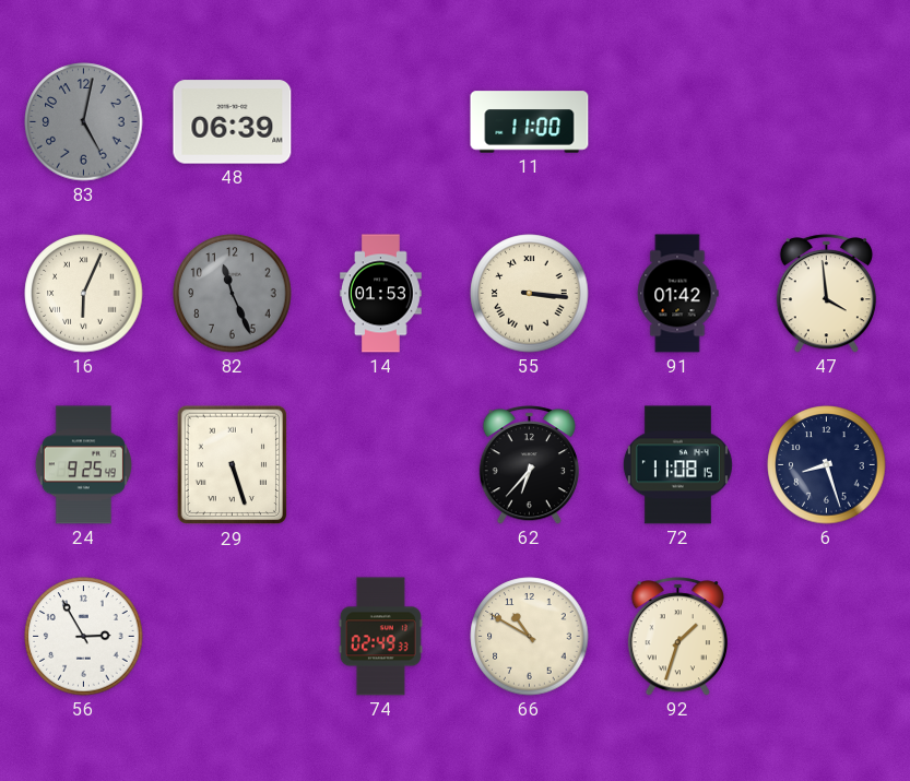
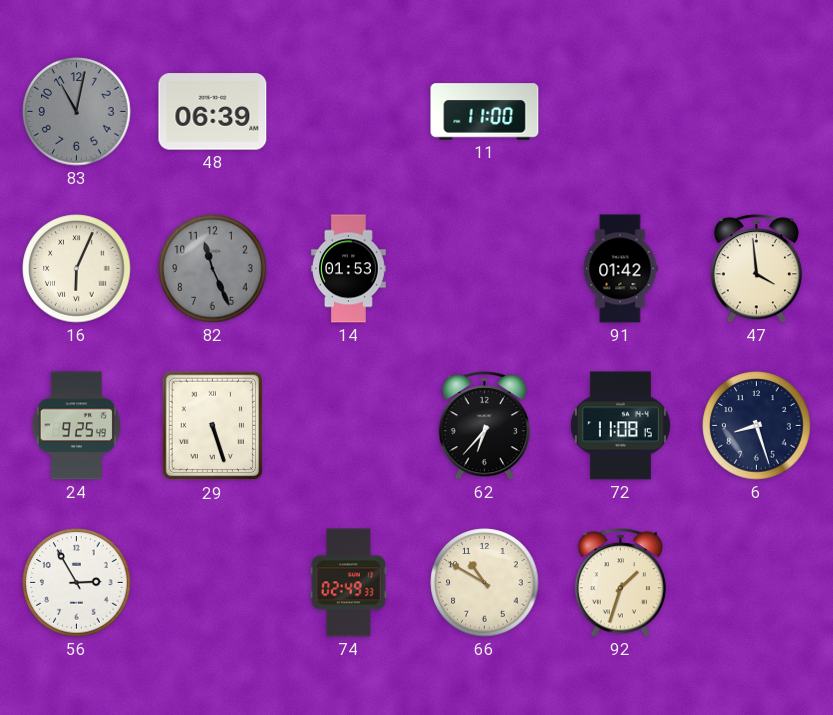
83: 5:02 -> 11:02 (77, 112)
55: 3:16 -> none (530, 294)
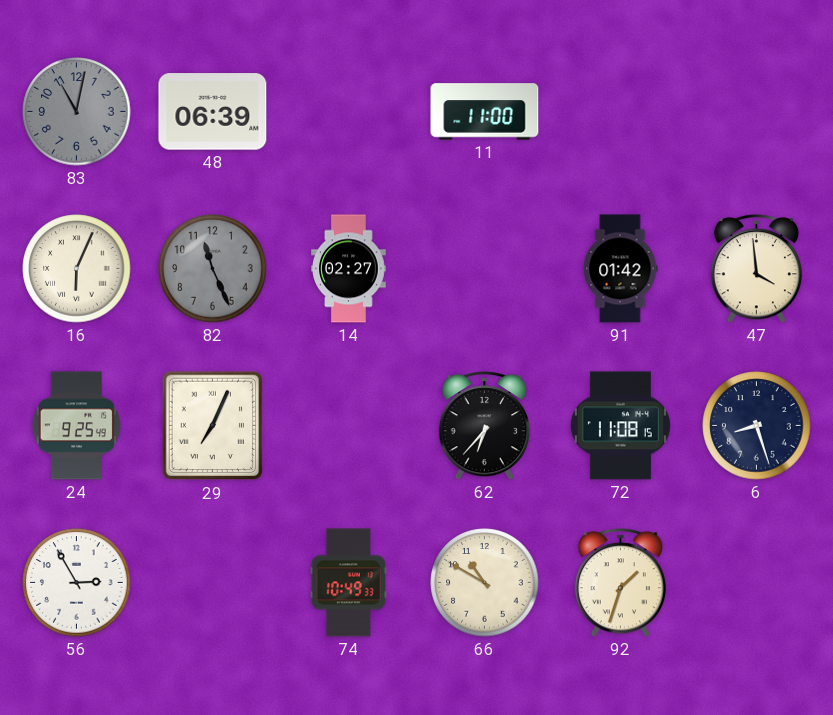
14: 01:53 -> 02:27 (349, 269)
29: 5:27 -> 7:04 (213, 426)
74: 02:49 -> 10:49 (348, 583)
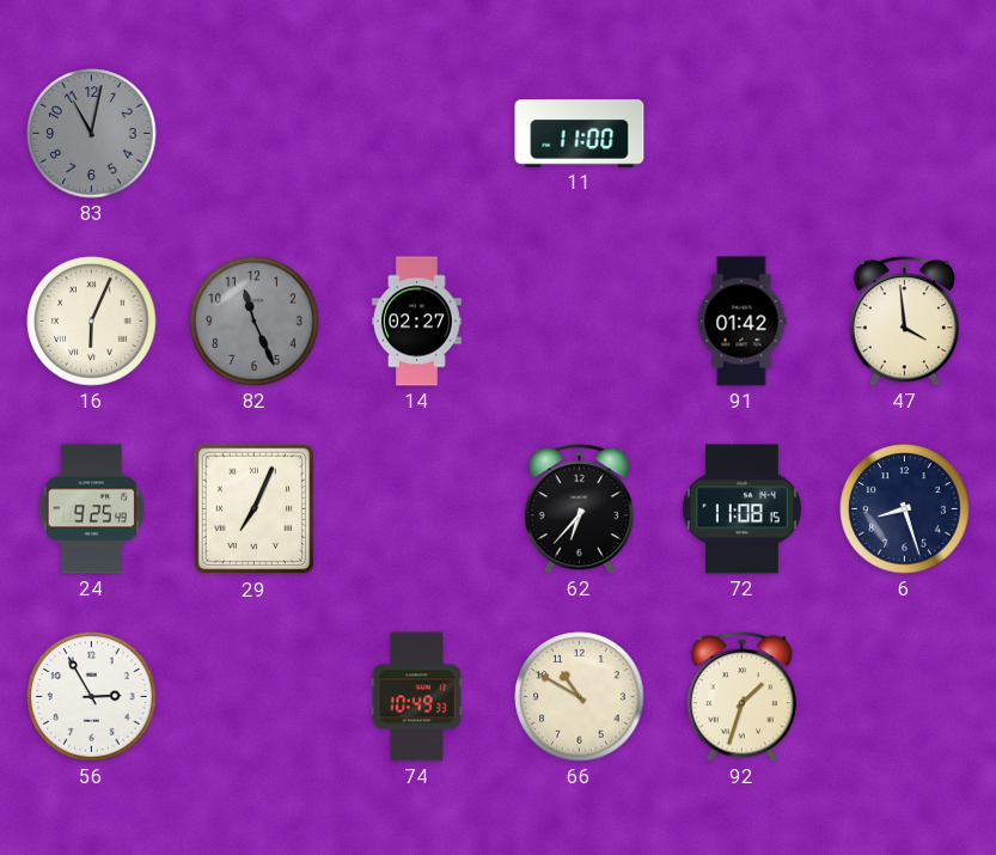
48: 06:39 -> none (213, 112)
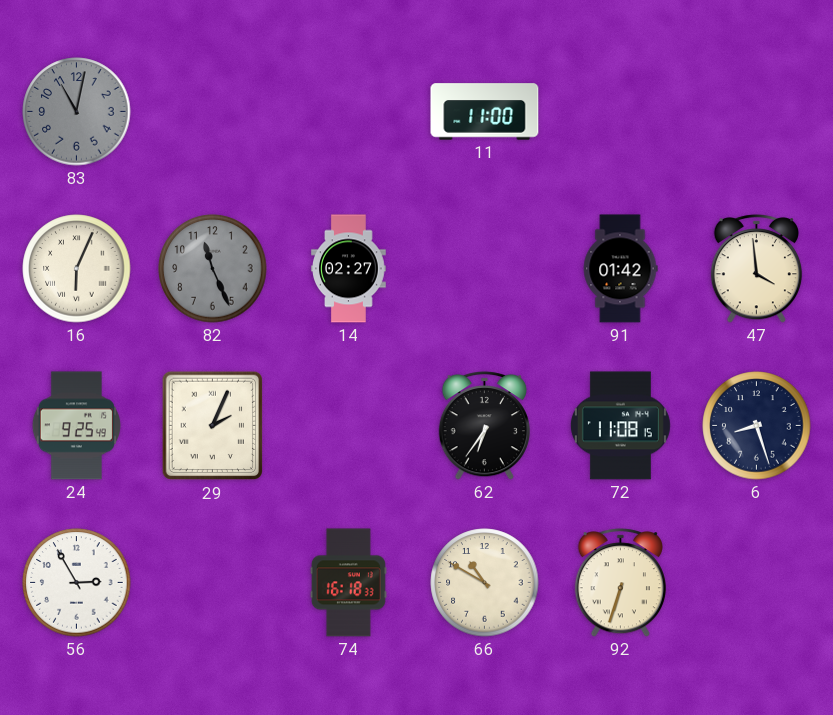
29: 7:04 -> 2:04 (213, 426)
62: 6:37 -> 6:36 (484, 426)
74: 10:49 -> 16:18 (348, 583)
92: 1:33 -> 6:33 (620, 583)
